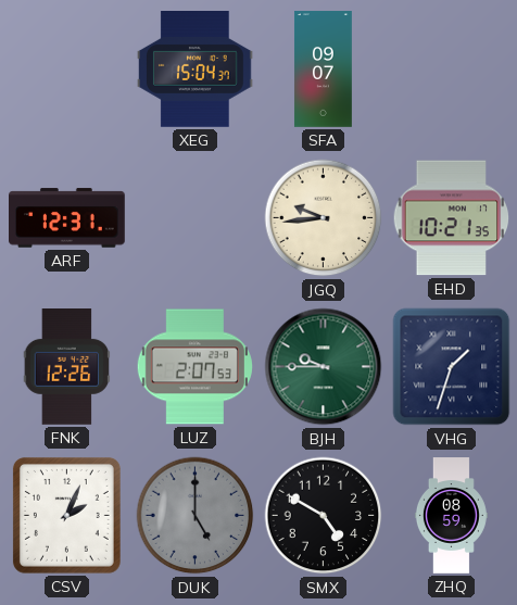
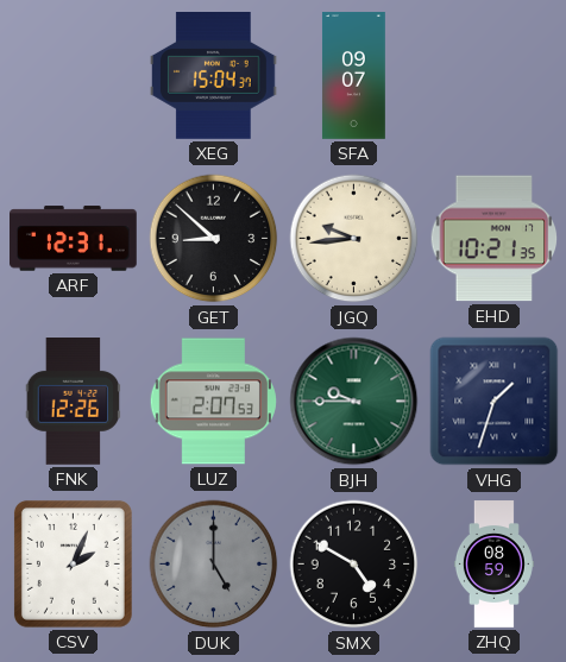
GET: none -> 8:52 (214, 239)
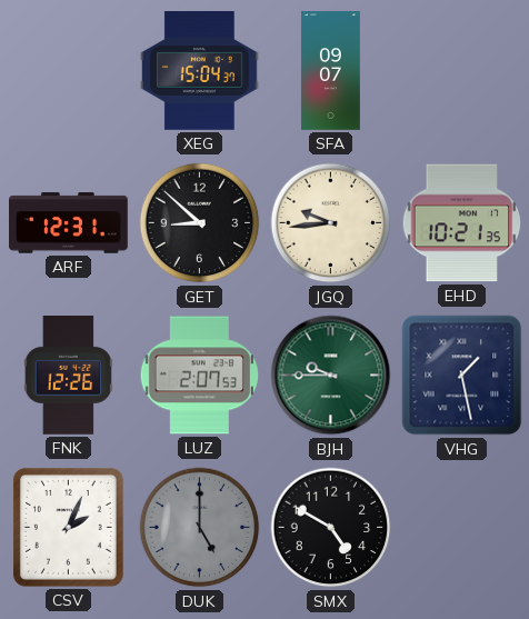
VHG: 1:33 -> 1:28 (462, 376)
ZHQ: 08:59 -> none (493, 565)
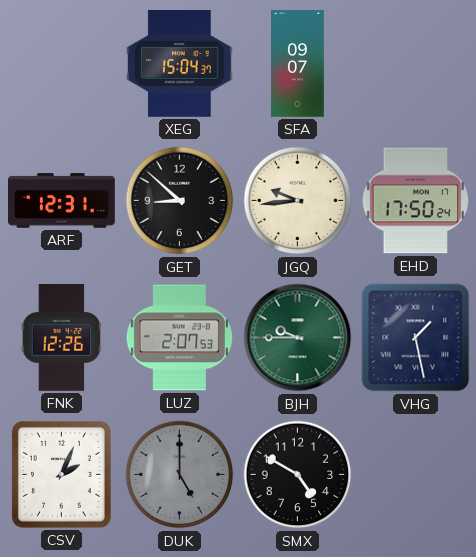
EHD: 10:21 -> 17:50 (416, 201)
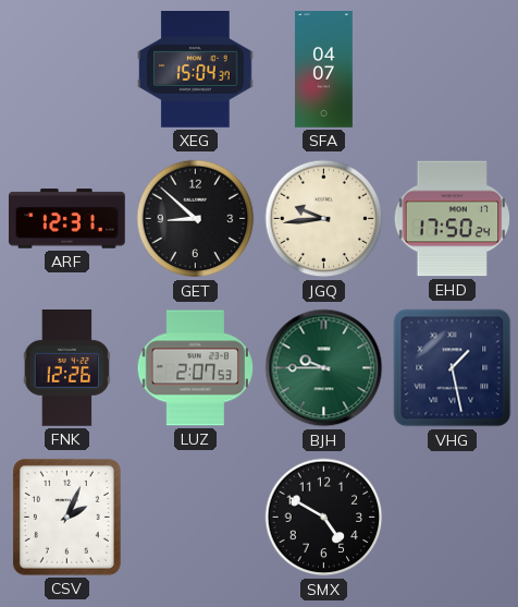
SFA: 09:07 -> 04:07 (323, 70)
DUK: 5:00 -> none (180, 475)
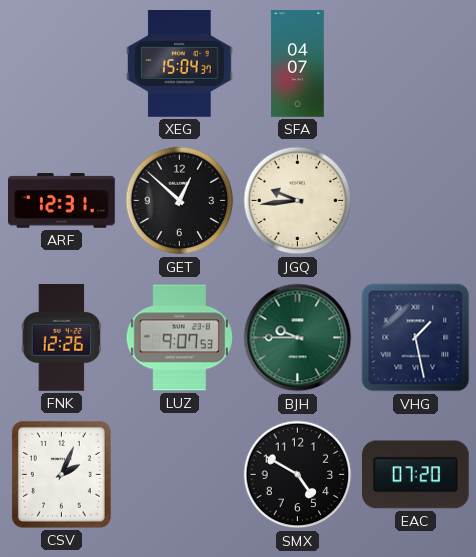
GET: 8:52 -> 12:52 (180, 201)
EHD: 17:50 -> none (453, 219)
LUZ: 2:07 -> 9:07 (179, 338)
EAC: none -> 07:20 (415, 475)
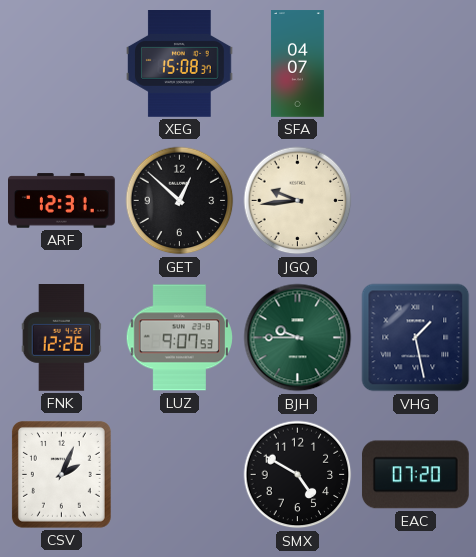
XEG: 15:04 -> 15:08 (180, 64)
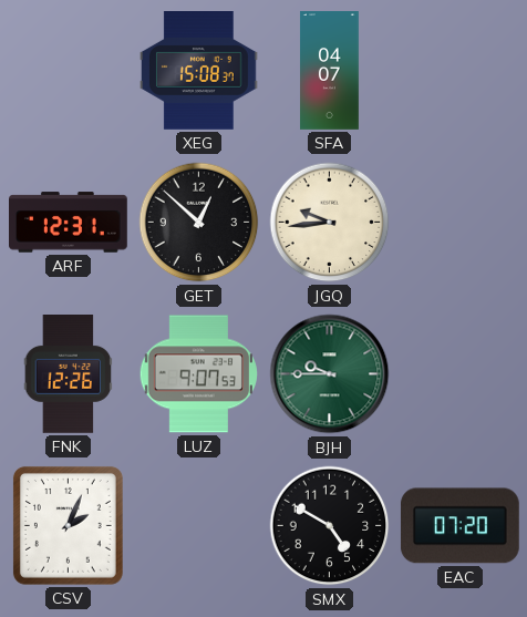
VHG: 1:28 -> none (416, 338)
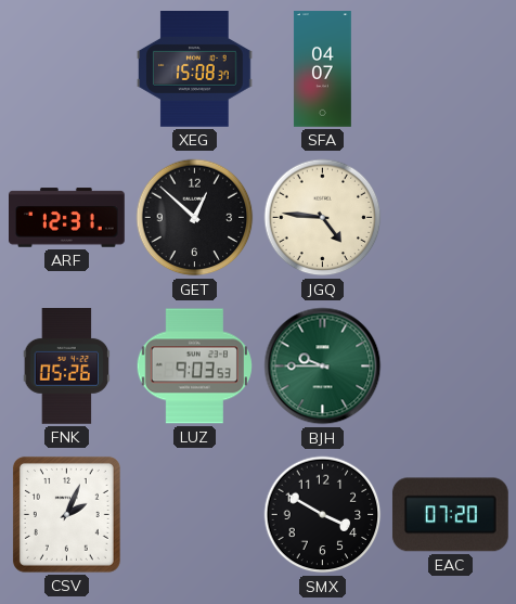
JGQ: 9:44 -> 4:46 (323, 218)
FNK: 12:26 -> 05:26 (67, 367)
LUZ: 9:07 -> 9:03 (194, 367)
SMX: 4:50 -> 3:50 (323, 515)
